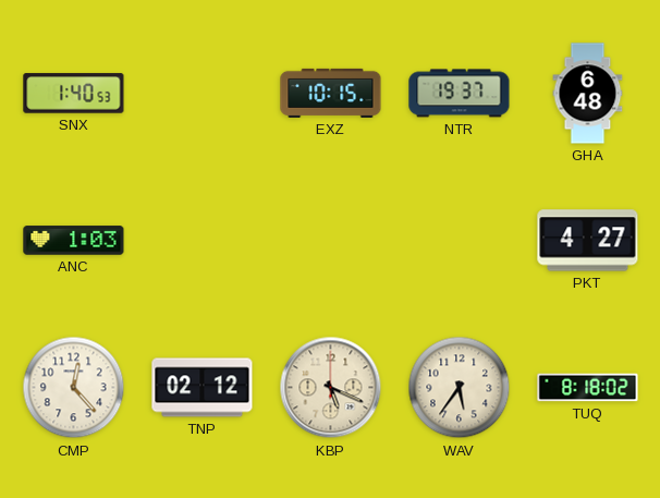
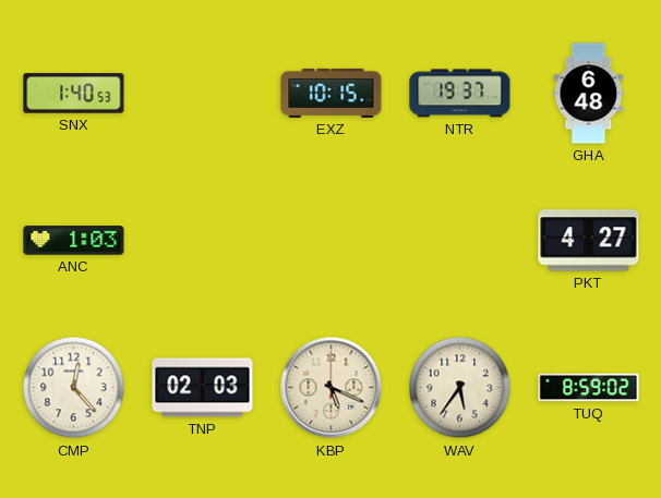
TNP: 02:12 -> 02:03 (203, 388)
TUQ: 8:18 -> 8:59 (589, 388)
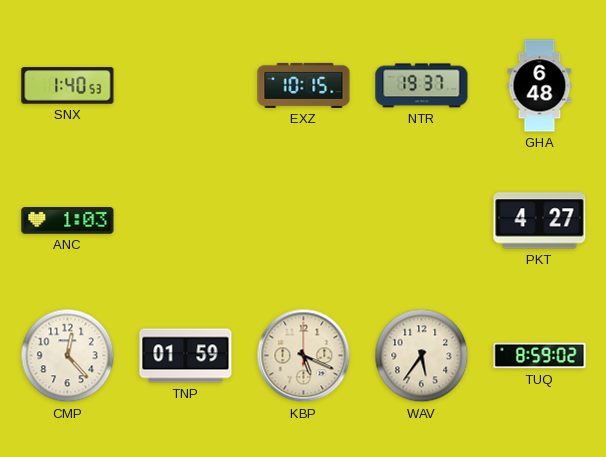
TNP: 02:03 -> 01:59 (186, 356)
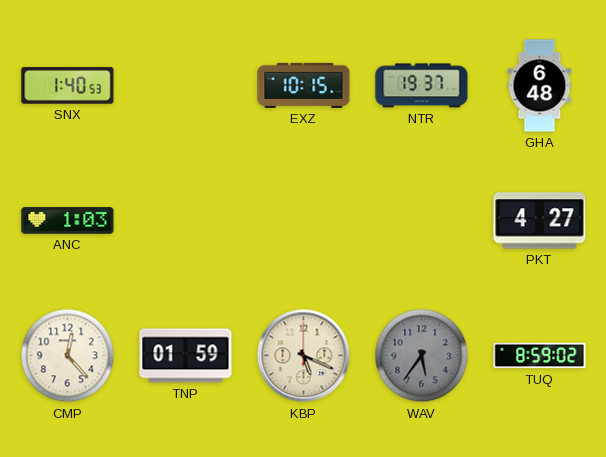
WAV dial: cream -> grey (422, 356)
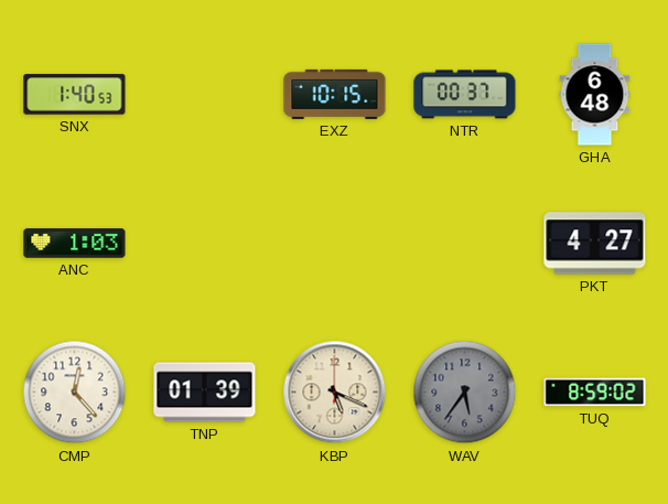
NTR: 19:37 -> 00:37 (465, 95)
TNP: 01:59 -> 01:39 (205, 393)
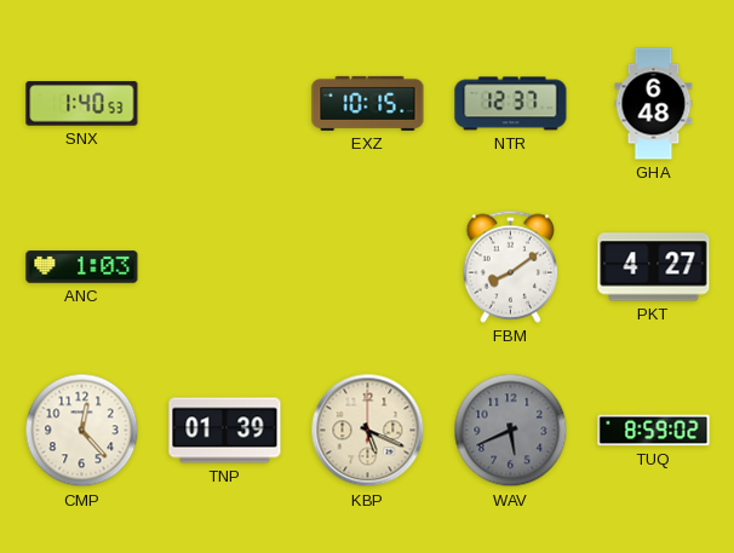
NTR: 00:37 -> 12:37 (511, 104)
FBM: none -> 8:09 (511, 266)
WAV: 5:36 -> 5:41 (511, 431)
